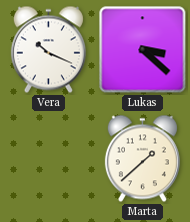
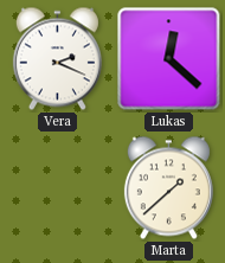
Vera: 10:19 -> 2:19 (57, 59)
Lukas: 3:22 -> 12:22 (169, 59)
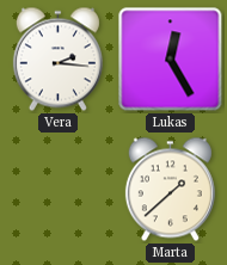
Vera: 2:19 -> 2:16 (57, 60)
Lukas: 12:22 -> 12:25 (171, 60)
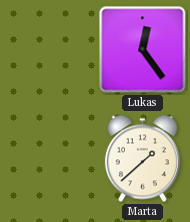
Vera: 2:16 -> none (57, 60)
Lukas: 12:25 -> 12:24 (143, 50)
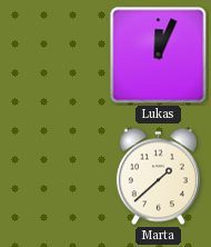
Lukas: 12:24 -> 12:04 (159, 56)
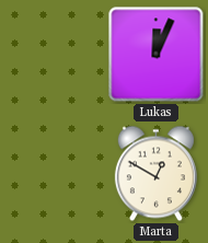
Marta: 1:38 -> 12:50 (155, 174)
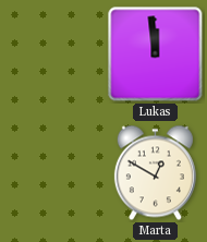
Lukas: 12:04 -> 11:59 (156, 55)
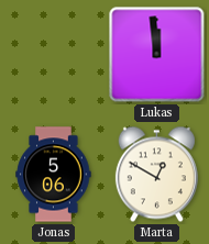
Jonas: none -> 5:06 (54, 175)
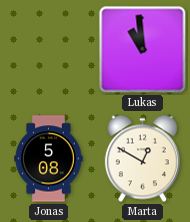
Lukas: 11:59 -> 10:59 (143, 50)
Jonas: 5:06 -> 5:08 (49, 159)
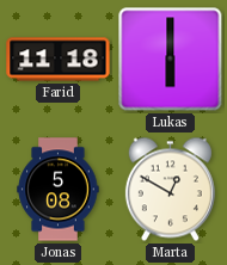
Farid: none -> 11:18 (59, 60)
Lukas: 10:59 -> 6:00 (171, 60)
